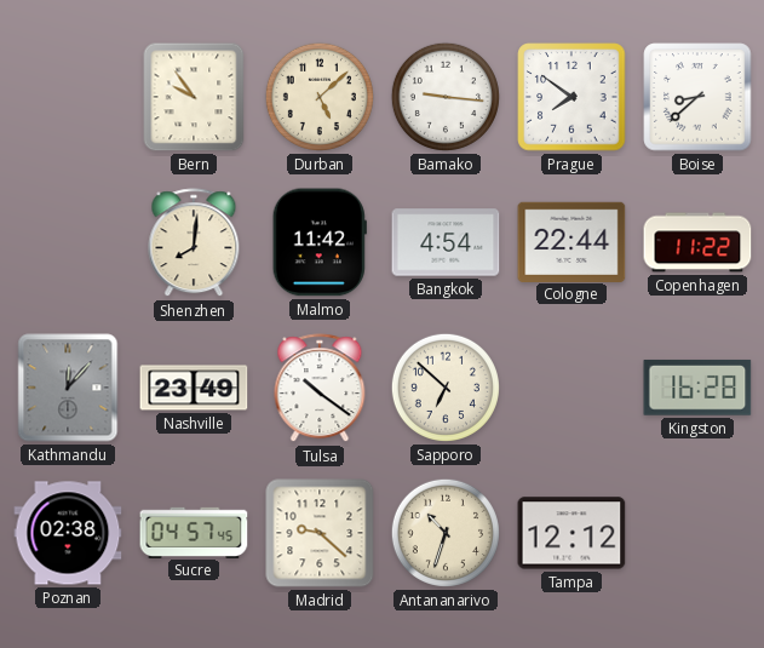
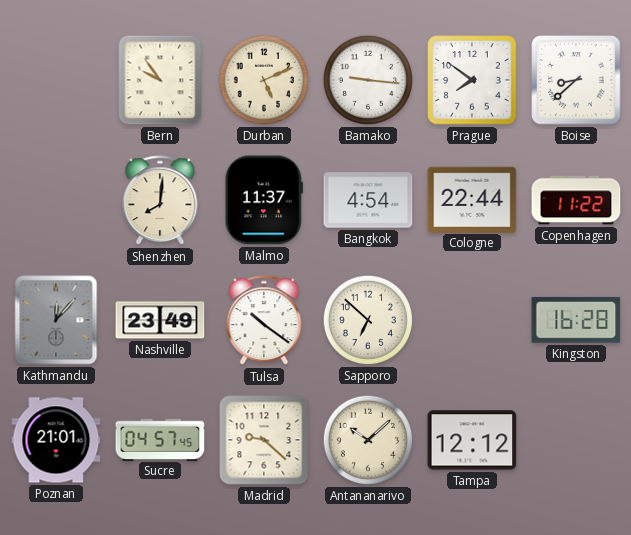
Durban: 5:08 -> 5:11 (264, 80)
Malmo: 11:42 -> 11:37 (264, 200)
Poznan: 02:38 -> 21:01 (56, 440)
Antananarivo: 10:33 -> 10:08 (368, 440)
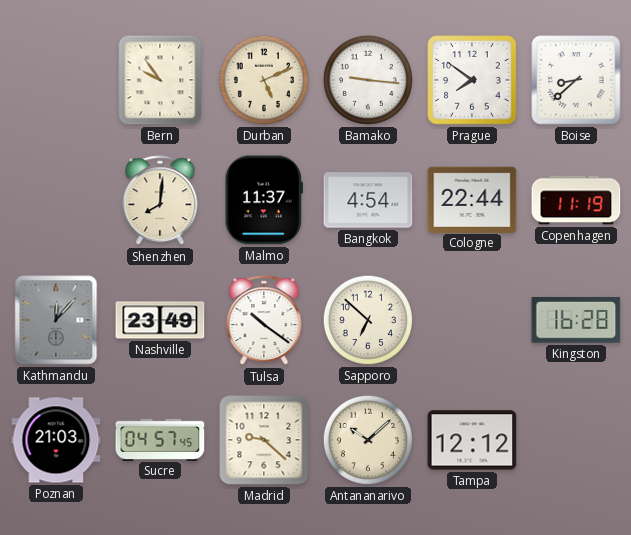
Copenhagen: 11:22 -> 11:19 (576, 200)
Poznan: 21:01 -> 21:03 (56, 440)
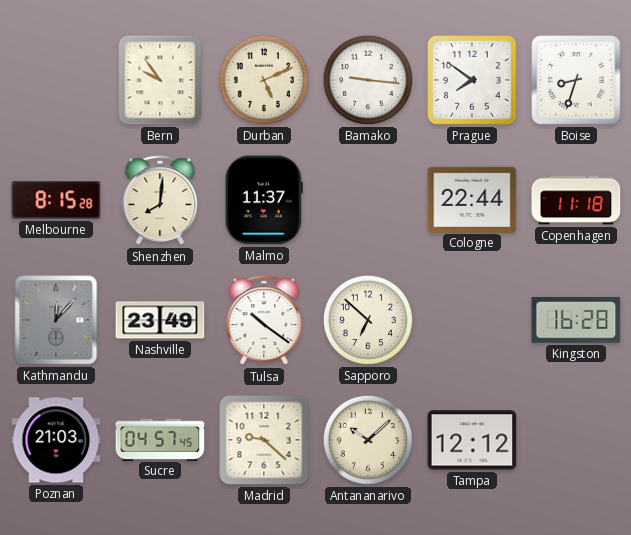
Boise: 8:38 -> 8:33 (576, 80)
Melbourne: none -> 8:15 (56, 200)
Bangkok: 4:54 -> none (368, 200)
Copenhagen: 11:19 -> 11:18 (576, 200)
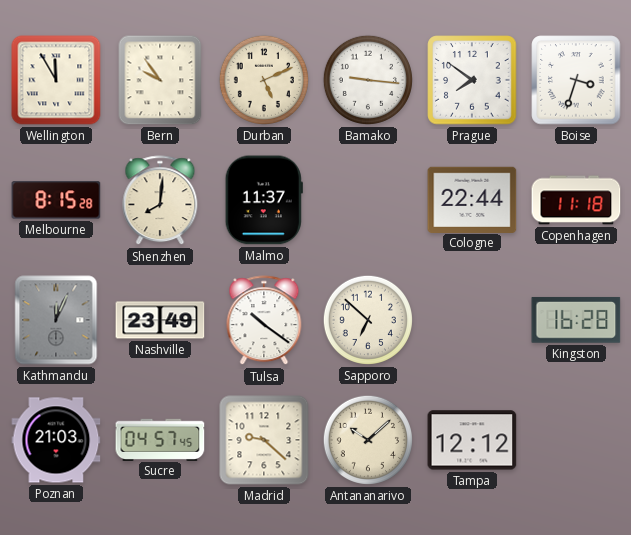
Wellington: none -> 11:55 (56, 80)
Boise: 8:33 -> 3:33 (576, 80)
Kathmandu: 12:07 -> 12:04 (56, 320)
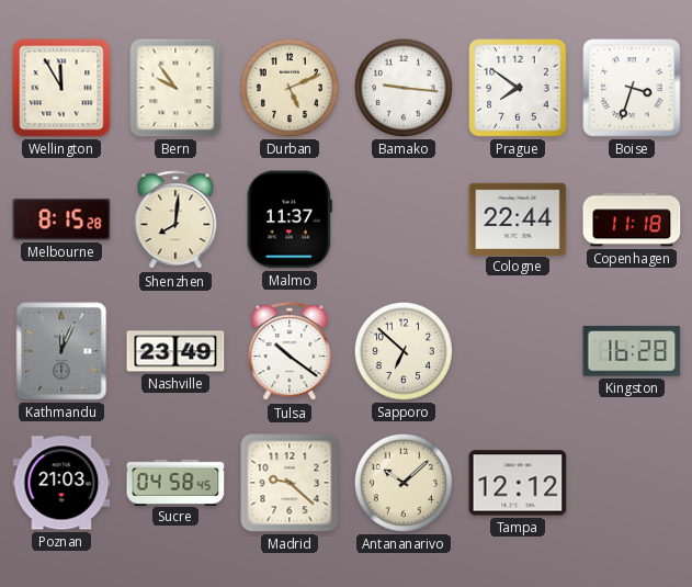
Sucre: 04:57 -> 04:58 (175, 482)
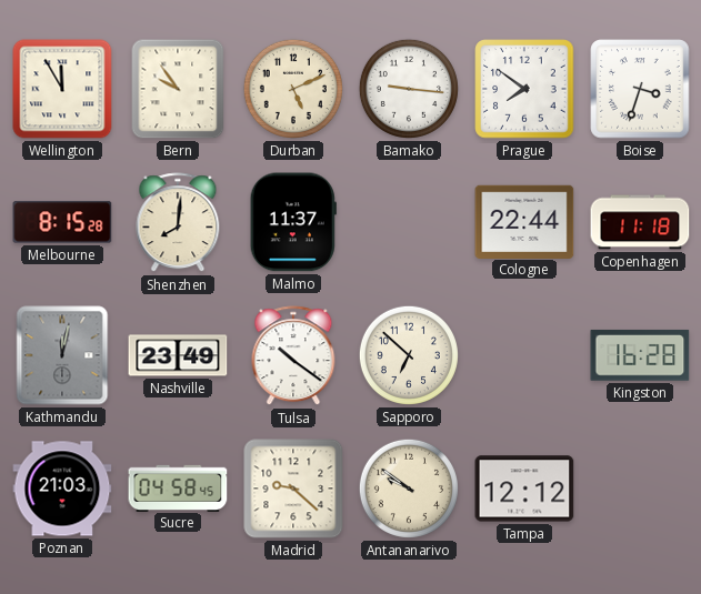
Kathmandu: 12:04 -> 12:02 (62, 355)
Antananarivo: 10:08 -> 9:51 (409, 489)
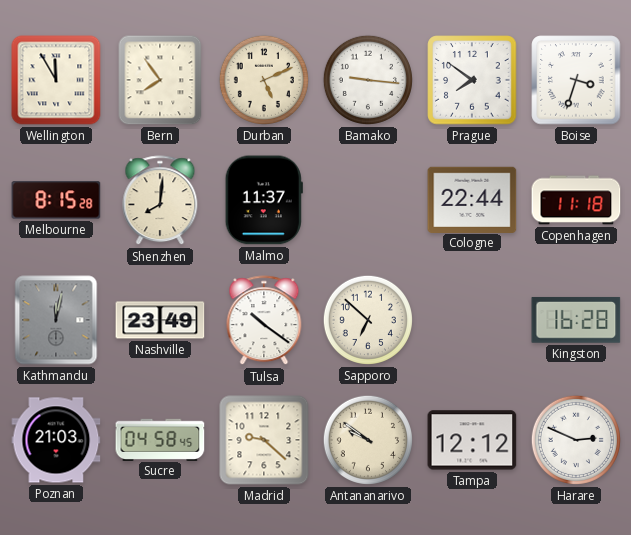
Bern: 9:54 -> 7:54 (160, 80)
Harare: none -> 2:49 (576, 440)
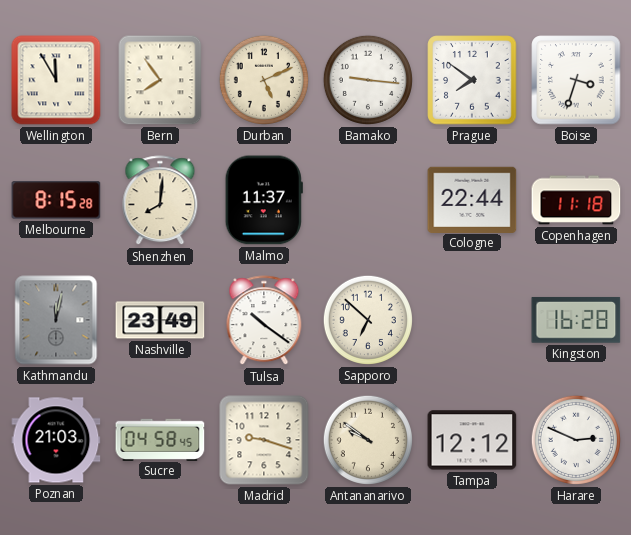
Madrid: 9:22 -> 9:18 (264, 440)
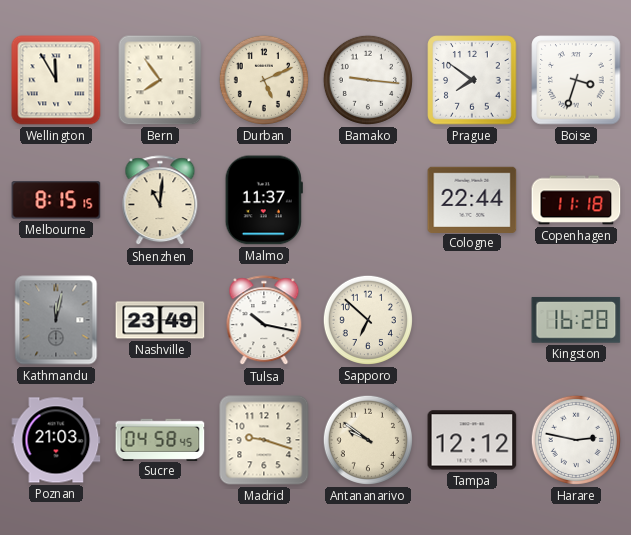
Melbourne: 8:15:28 -> 8:15:15 (56, 200)
Shenzhen: 8:01 -> 11:01 (160, 201)
Tulsa: 10:21 -> 10:17 (264, 321)
Harare: 2:49 -> 2:47 (576, 440)
